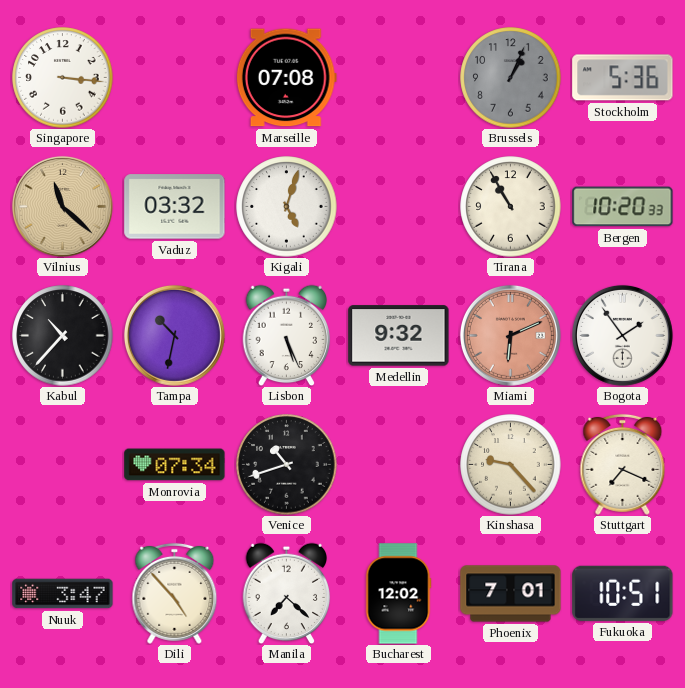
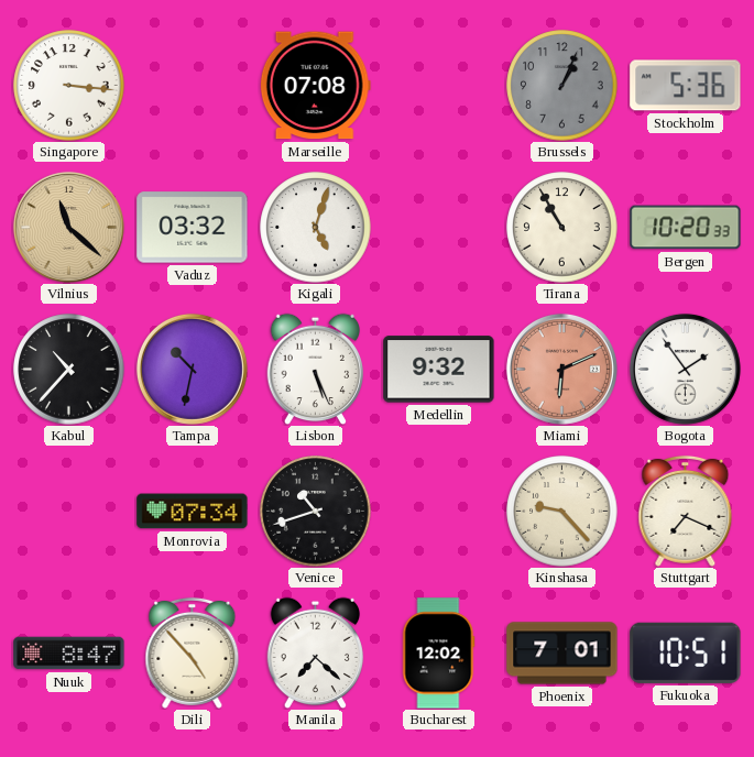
Nuuk: 3:47 -> 8:47 (69, 654)
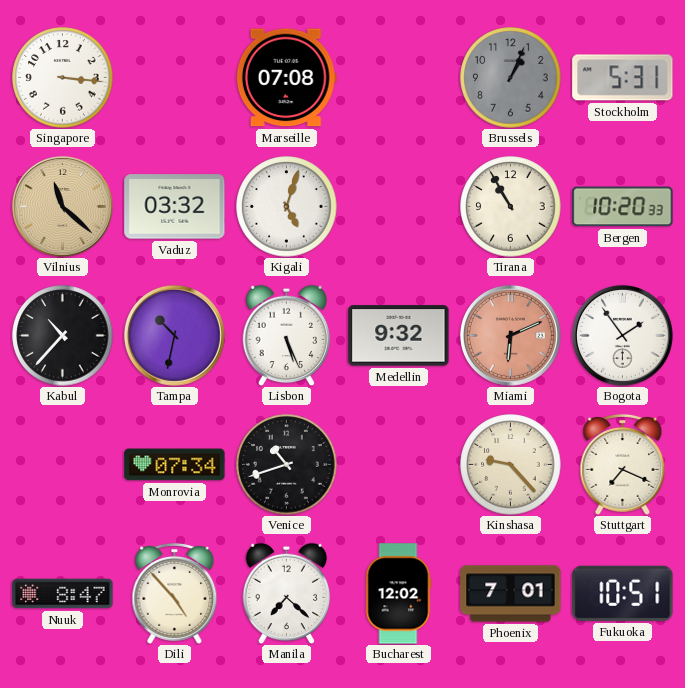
Stockholm: 5:36 -> 5:31 (623, 78)
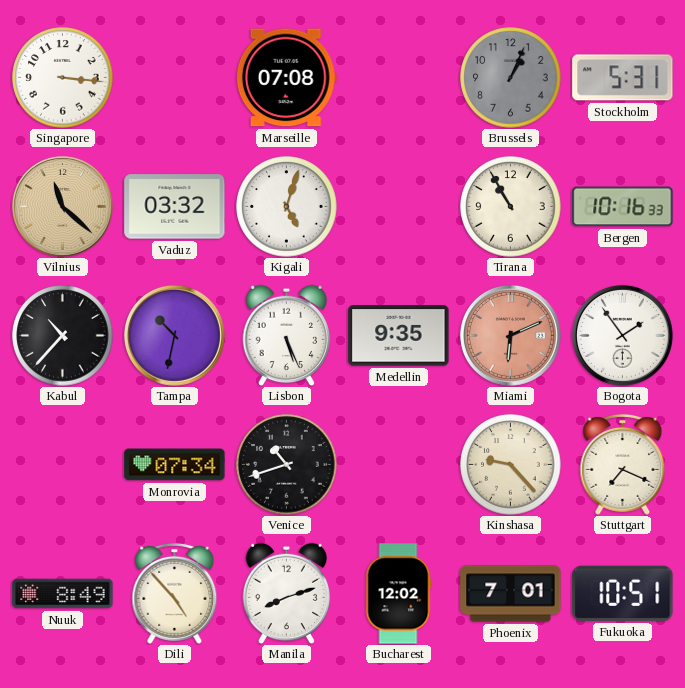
Bergen: 10:20 -> 10:16 (623, 207)
Medellin: 9:32 -> 9:35 (399, 336)
Nuuk: 8:47 -> 8:49 (63, 594)
Manila: 7:22 -> 8:12 (287, 593)
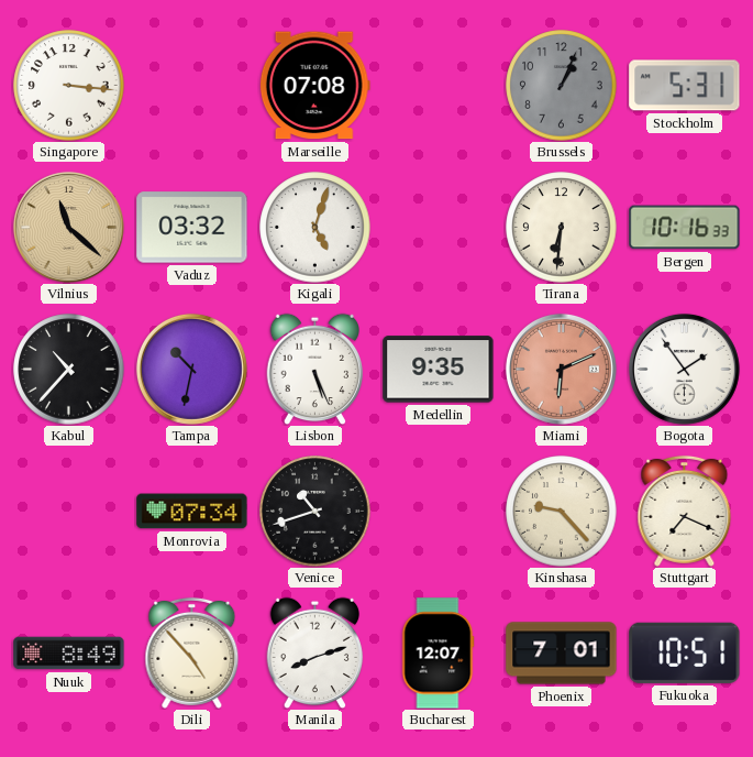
Tirana: 10:55 -> 6:31 (562, 228)
Bucharest: 12:02 -> 12:07 (438, 654)
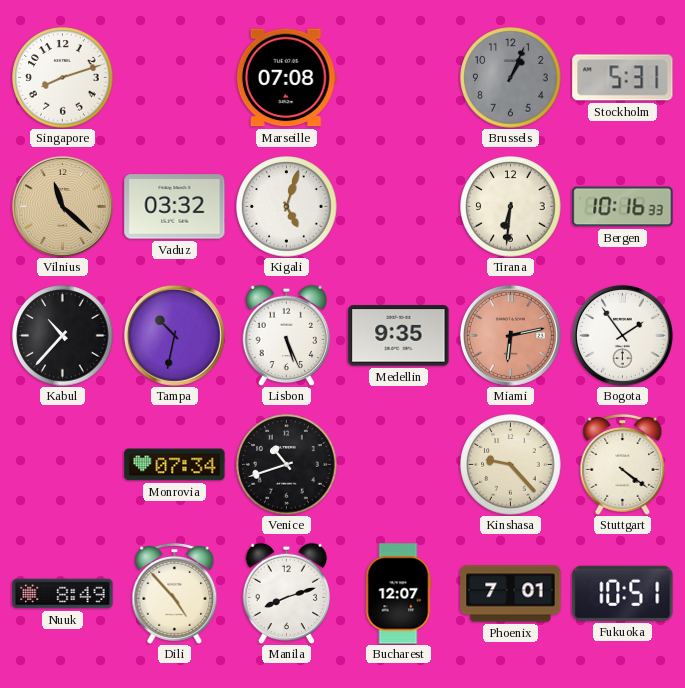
Singapore: 3:16 -> 8:12 (63, 78)
Miami: 6:11 -> 6:13 (510, 335)
Stuttgart: 7:19 -> 4:21 (623, 464)
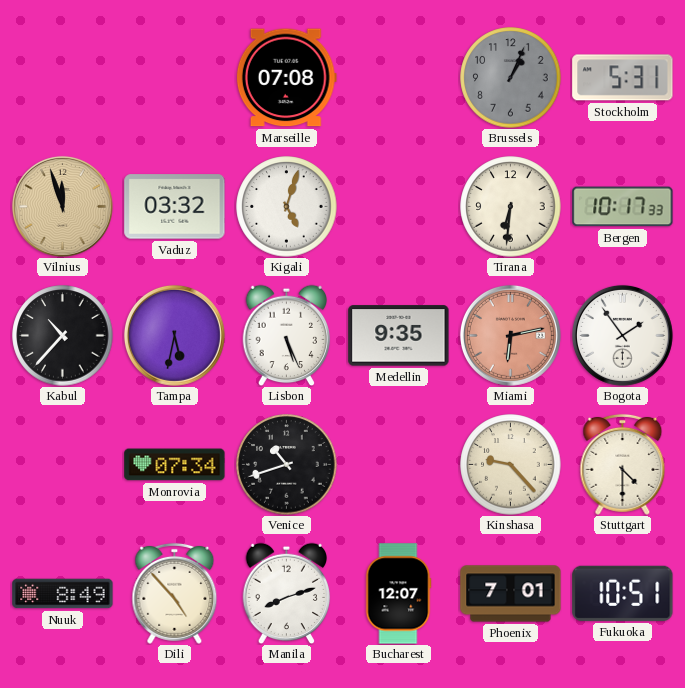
Singapore: 8:12 -> none (63, 78)
Vilnius: 11:22 -> 11:57 (62, 206)
Bergen: 10:16 -> 10:17 (623, 207)
Tampa: 10:32 -> 5:32 (174, 335)
Stuttgart: 4:21 -> 4:30 (623, 464)
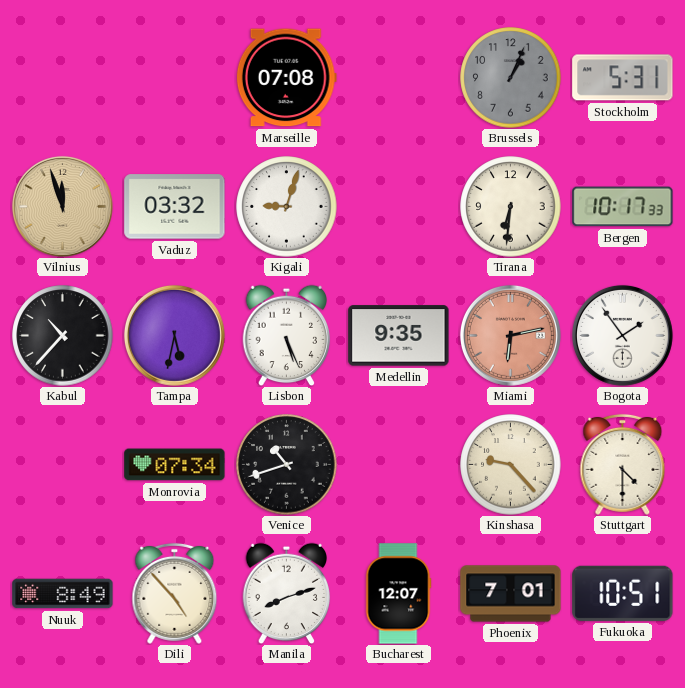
Kigali: 5:03 -> 9:03 (287, 207)
